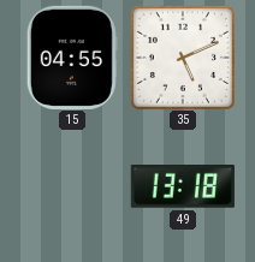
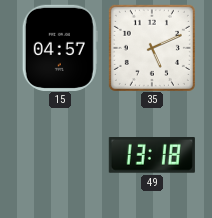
15: 04:55 -> 04:57 (60, 48)
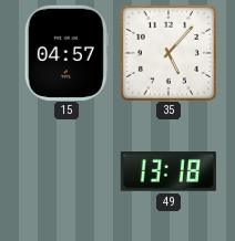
35: 5:11 -> 5:07 (168, 53)
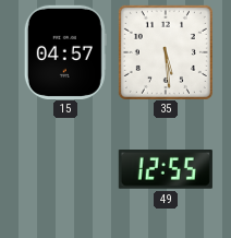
35: 5:07 -> 5:29 (166, 52)
49: 13:18 -> 12:55 (166, 170)
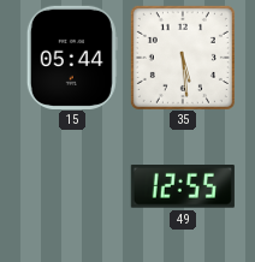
15: 04:57 -> 05:44 (72, 58)
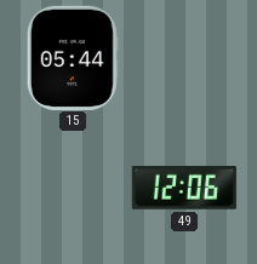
35: 5:29 -> none (183, 58)
49: 12:55 -> 12:06 (184, 189)
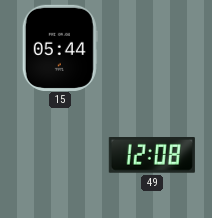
49: 12:06 -> 12:08 (152, 156)
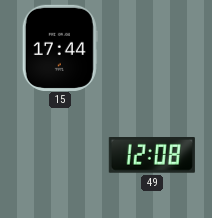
15: 05:44 -> 17:44 (60, 48)
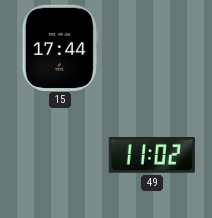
49: 12:08 -> 11:02 (152, 156)
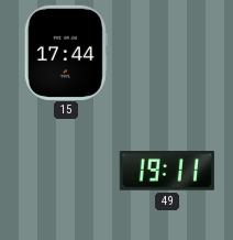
49: 11:02 -> 19:11 (167, 172)
